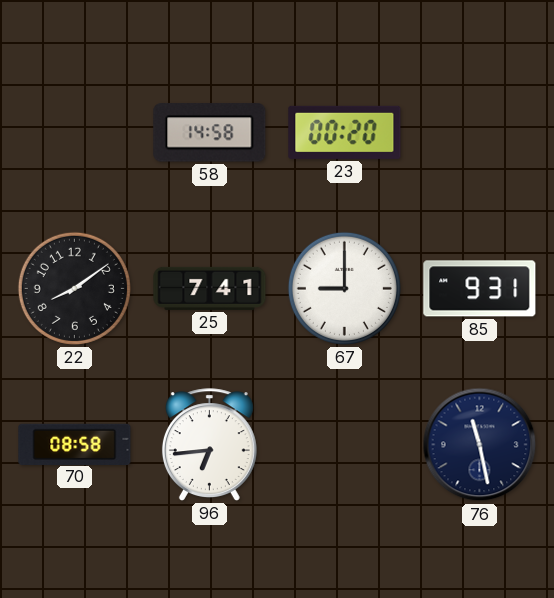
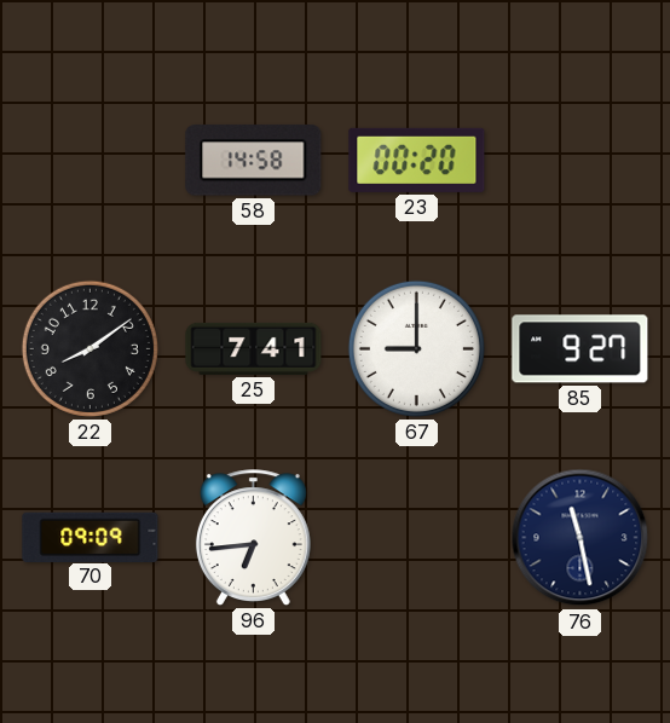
85: 9:31 -> 9:27 (581, 349)
70: 08:58 -> 09:09 (91, 537)
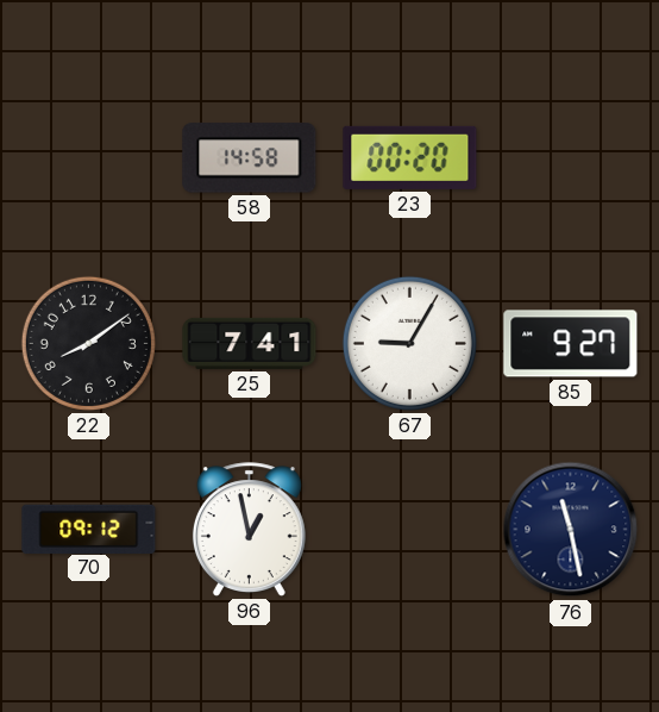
67: 9:00 -> 9:05 (409, 343)
70: 09:09 -> 09:12 (89, 529)
96: 6:44 -> 12:58 (249, 530)
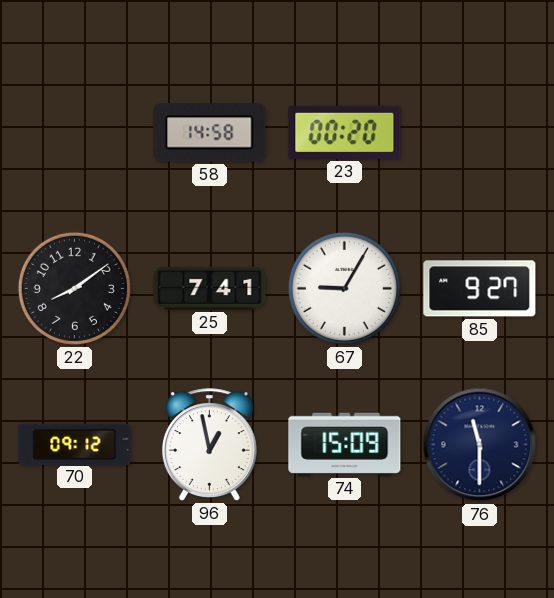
74: none -> 15:09 (345, 444)
76: 11:28 -> 11:30 (480, 445)
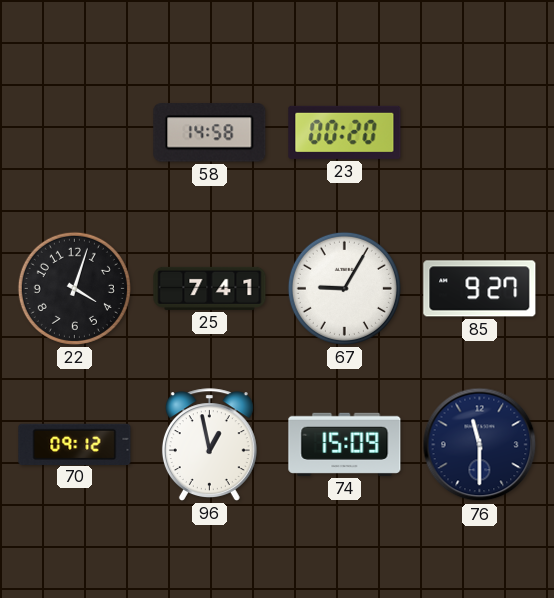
22: 8:09 -> 4:03 (74, 288)
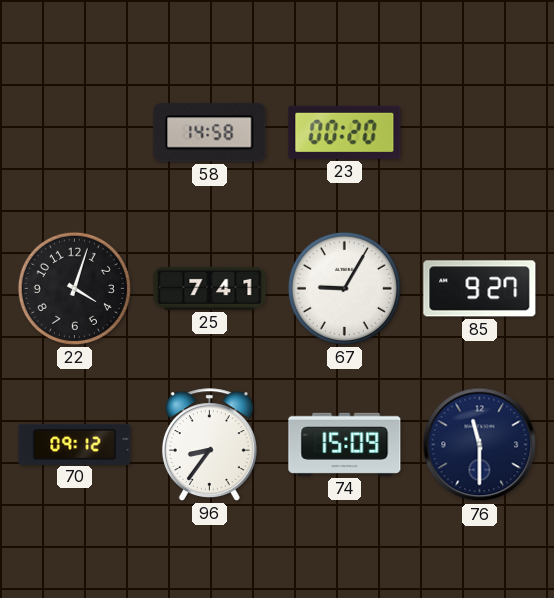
96: 12:58 -> 8:36 (209, 445)
